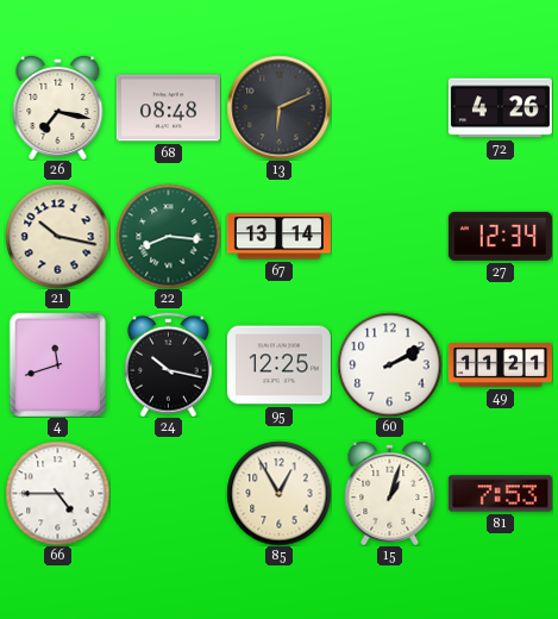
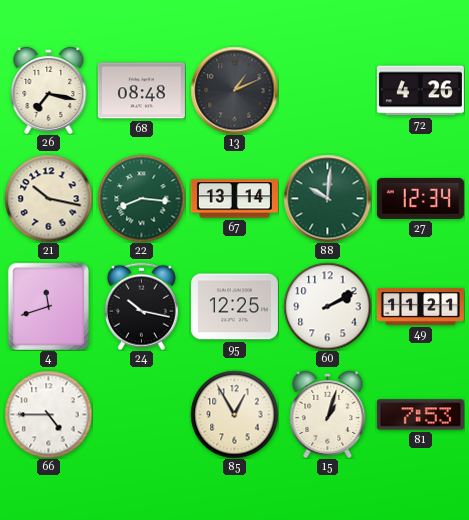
13: 6:11 -> 1:11 (234, 90)
88: none -> 10:01 (327, 198)
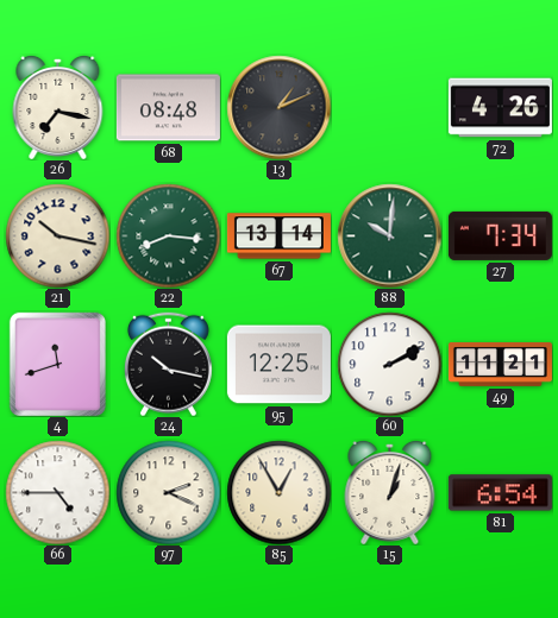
27: 12:34 -> 7:34 (500, 235)
97: none -> 2:19 (168, 492)
81: 7:53 -> 6:54 (500, 493)
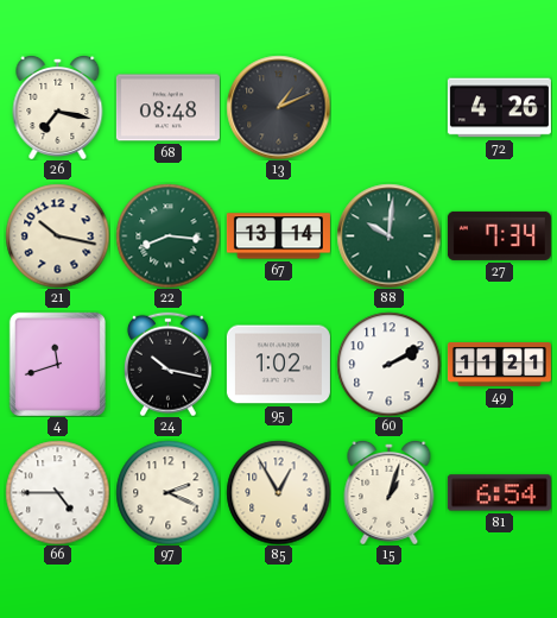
95: 12:25 -> 1:02 (278, 365)
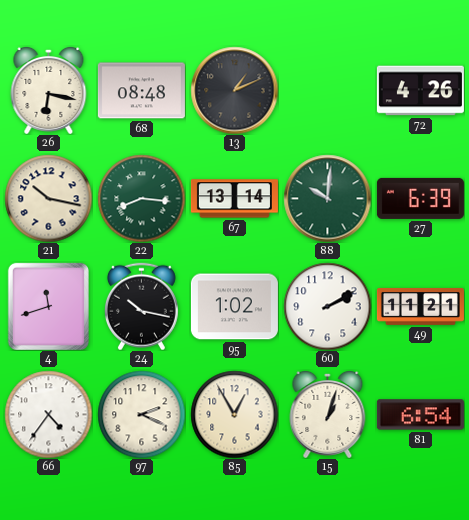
26: 7:17 -> 6:17 (49, 90)
27: 7:34 -> 6:39 (420, 198)
66: 4:45 -> 4:36 (48, 414)
